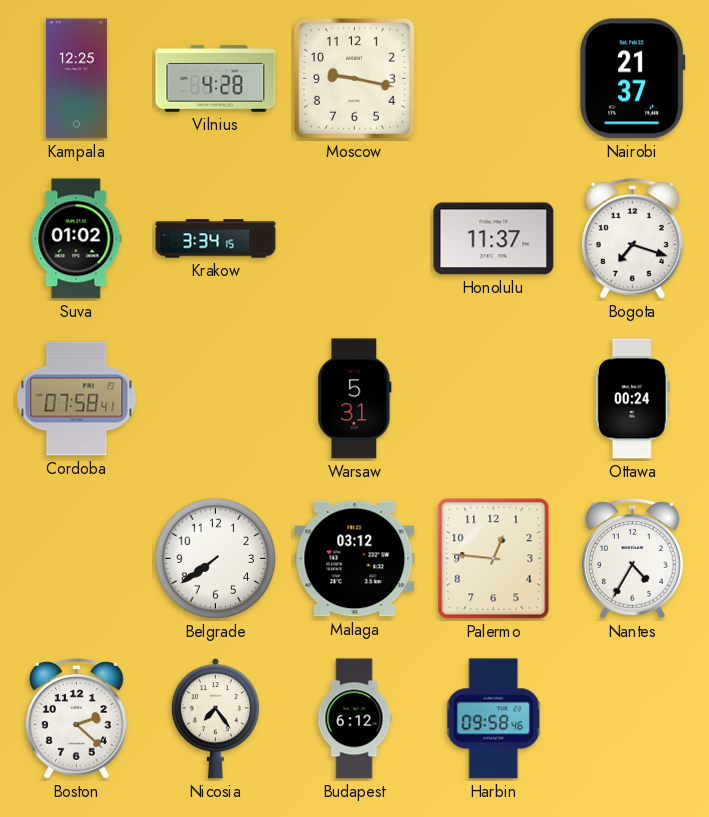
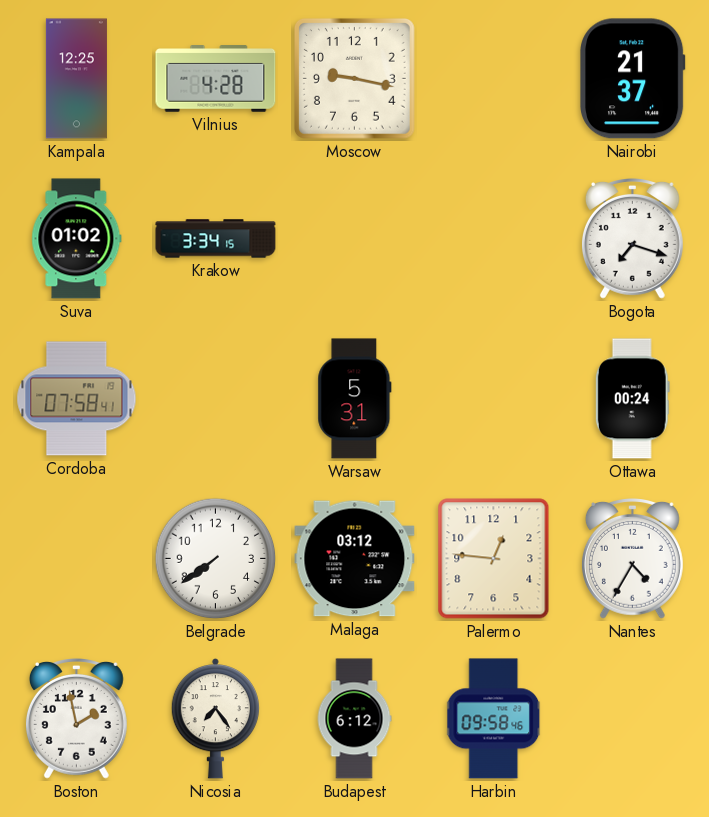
Honolulu: 11:37 -> none (494, 239)
Boston: 2:22 -> 1:58 (76, 719)
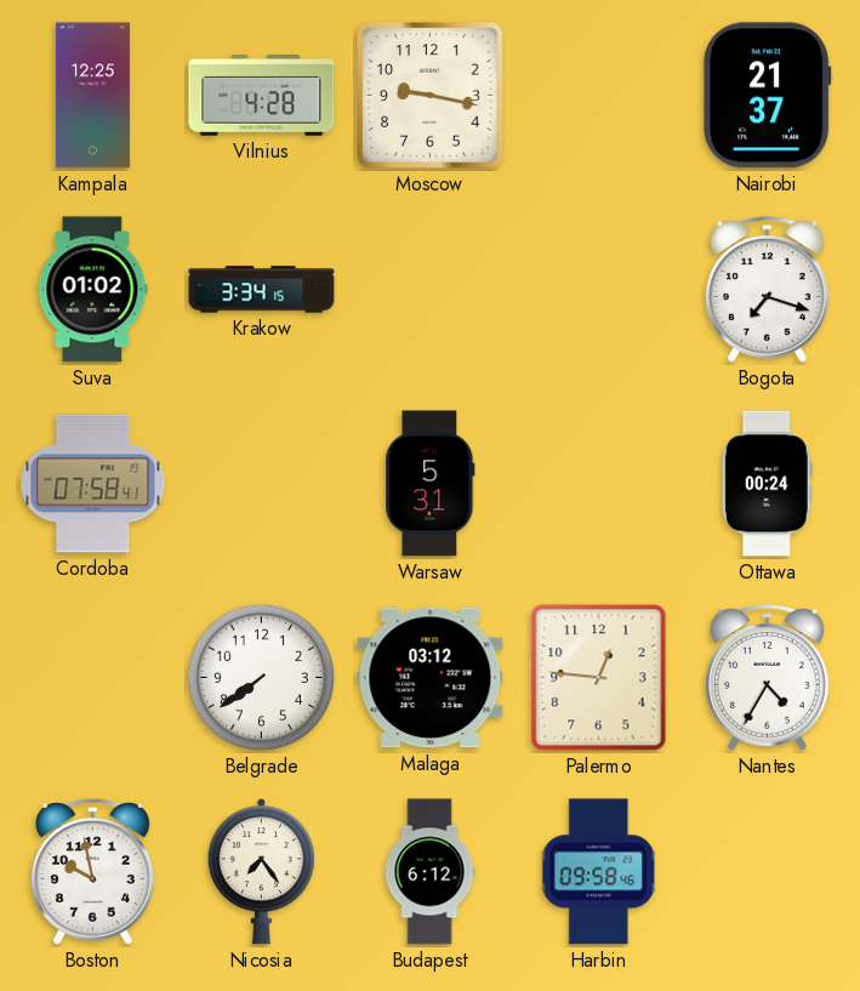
Boston: 1:58 -> 9:58 (92, 872)
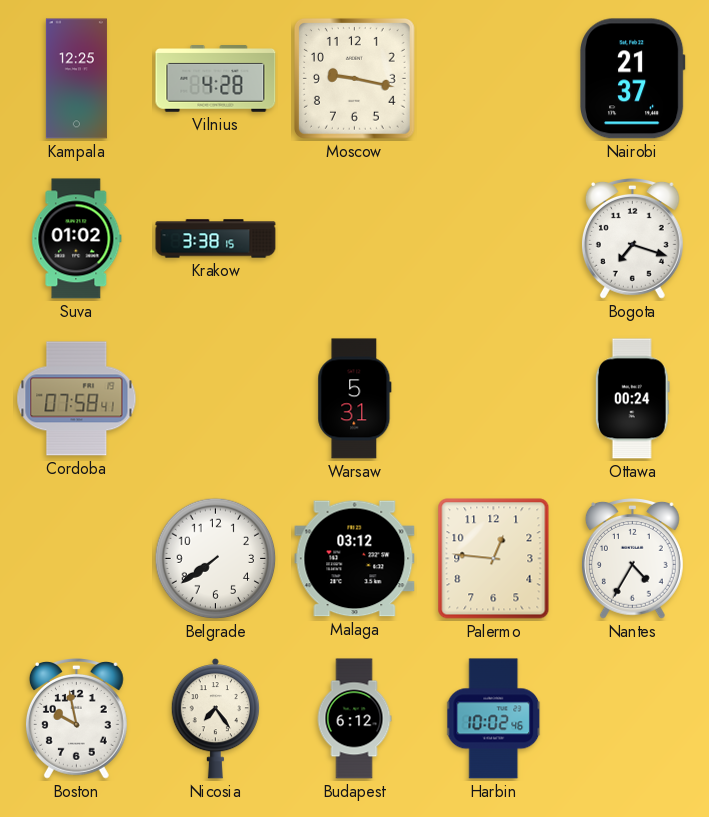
Krakow: 3:34 -> 3:38 (216, 239)
Harbin: 09:58 -> 10:02 (494, 719)
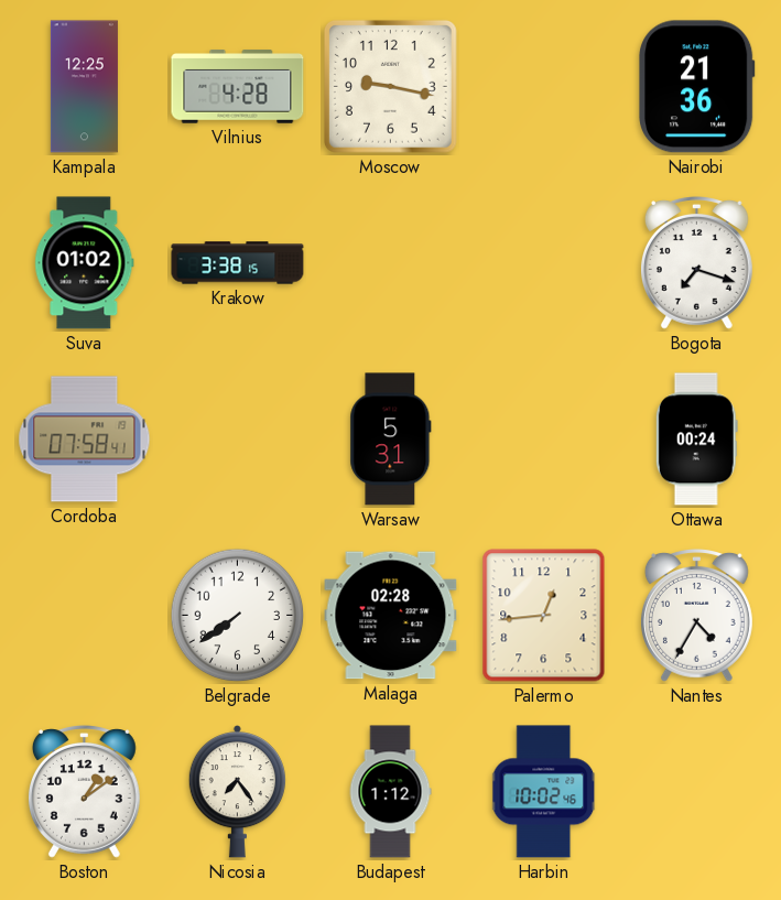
Nairobi: 21:37 -> 21:36 (697, 87)
Malaga: 03:12 -> 02:28 (391, 616)
Palermo: 12:46 -> 12:44 (544, 616)
Boston: 9:58 -> 1:09 (84, 792)
Budapest: 6:12 -> 1:12 (390, 792)
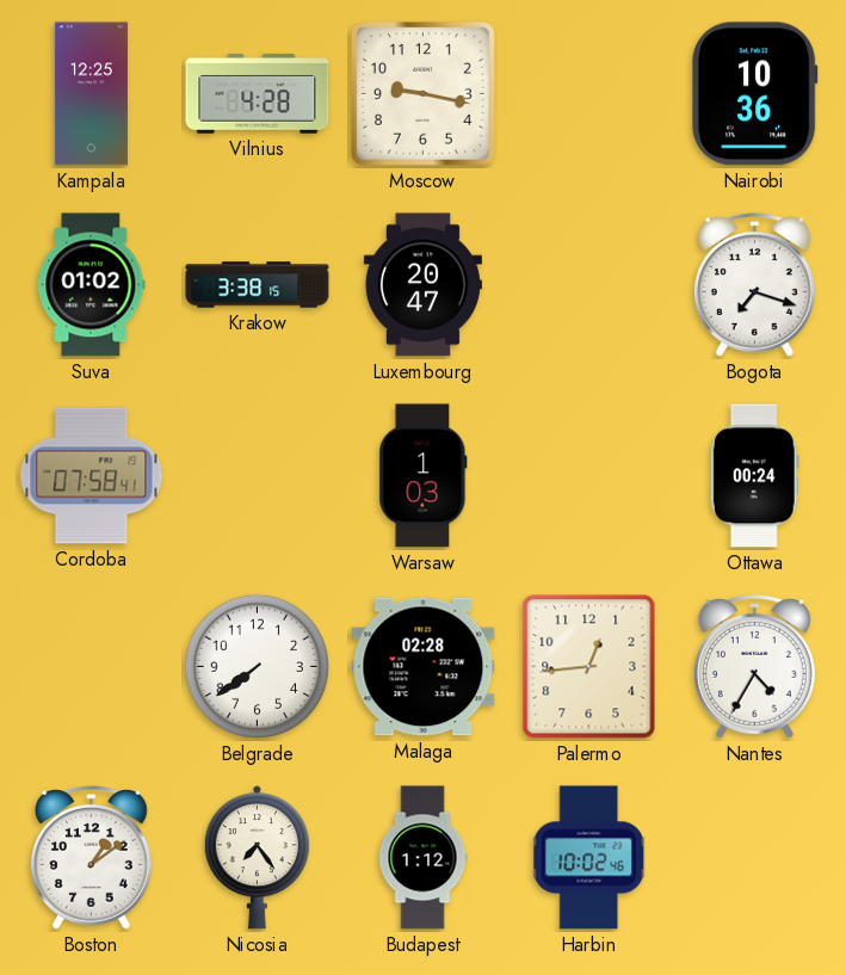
Nairobi: 21:36 -> 10:36 (755, 94)
Luxembourg: none -> 20:47 (422, 285)
Warsaw: 5:31 -> 1:03 (424, 476)
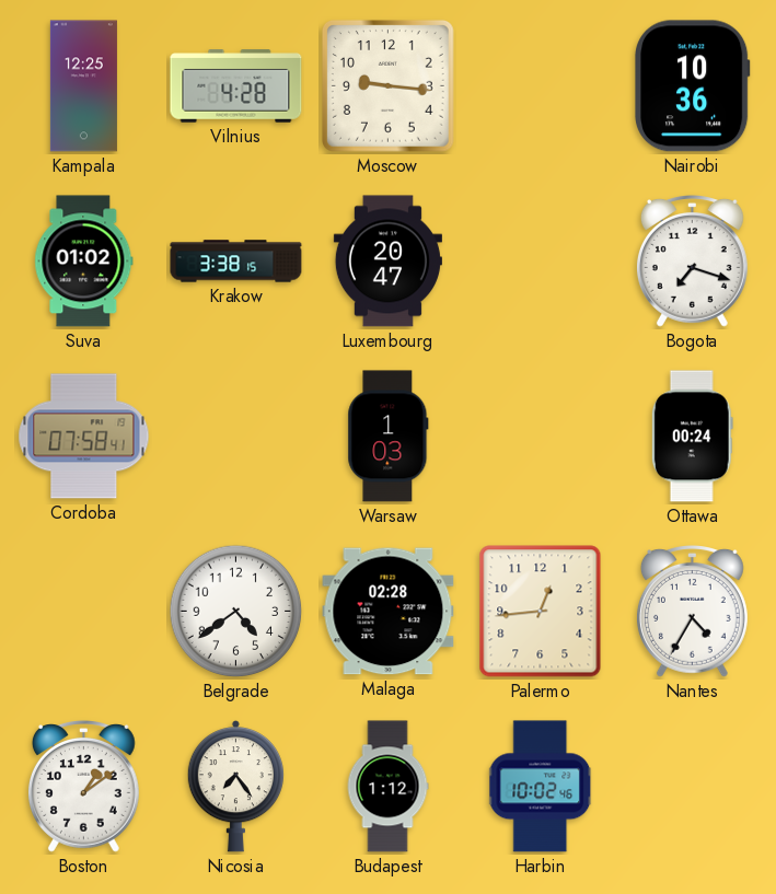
Moscow: 9:17 -> 9:16 (387, 85)
Belgrade: 7:39 -> 4:39 (236, 612)
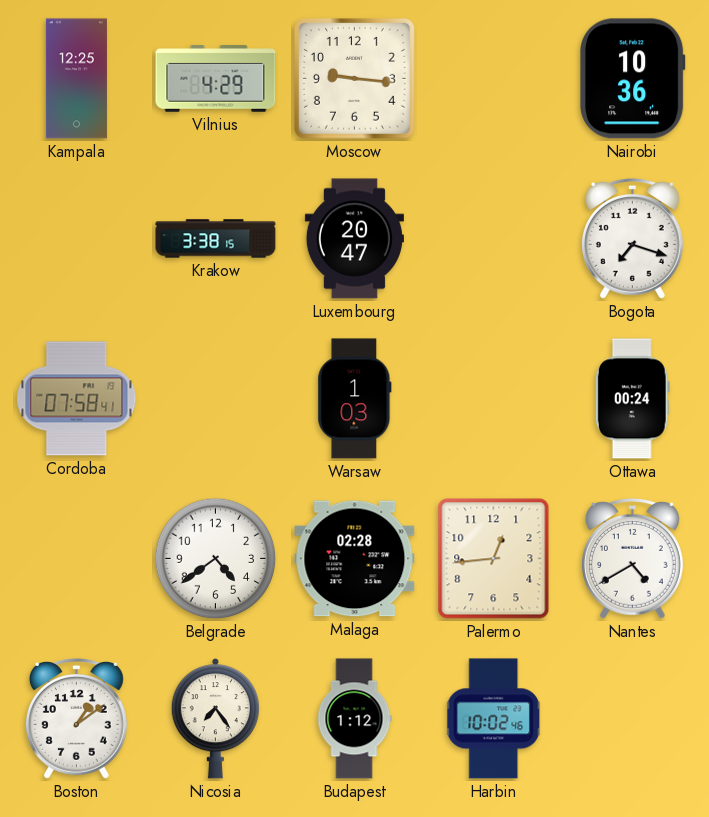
Vilnius: 4:28 -> 4:29 (216, 79)
Suva: 01:02 -> none (84, 262)
Nantes: 4:35 -> 4:40 (632, 559)
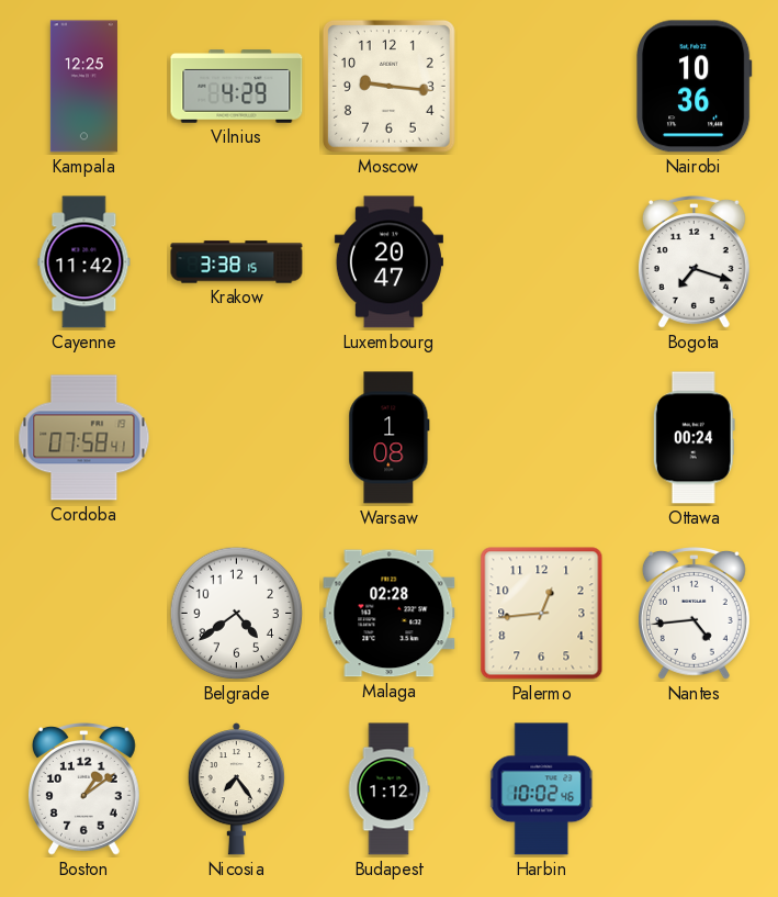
Cayenne: none -> 11:42 (84, 262)
Warsaw: 1:03 -> 1:08 (390, 438)
Nantes: 4:40 -> 4:44 (694, 614)
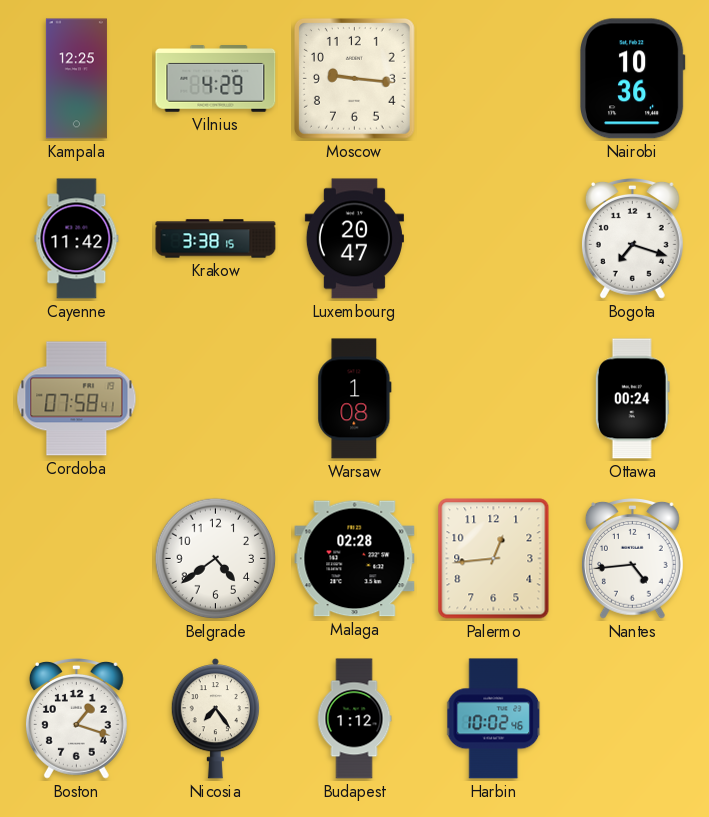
Boston: 1:09 -> 1:18 (76, 719)
